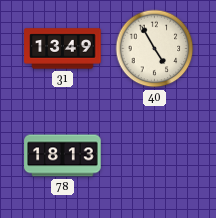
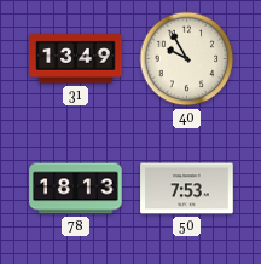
40: 4:55 -> 9:55 (187, 59)
50: none -> 7:53 (187, 189)
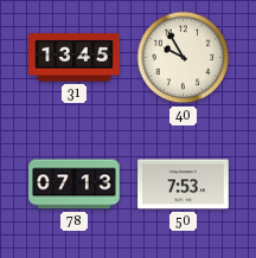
31: 13:49 -> 13:45 (75, 58)
78: 18:13 -> 07:13 (75, 185)
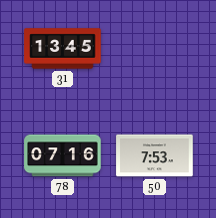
40: 9:55 -> none (184, 58)
78: 07:13 -> 07:16 (63, 156)
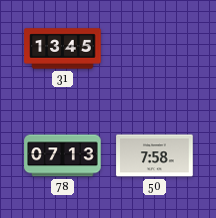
78: 07:16 -> 07:13 (63, 156)
50: 7:53 -> 7:58 (155, 156)
